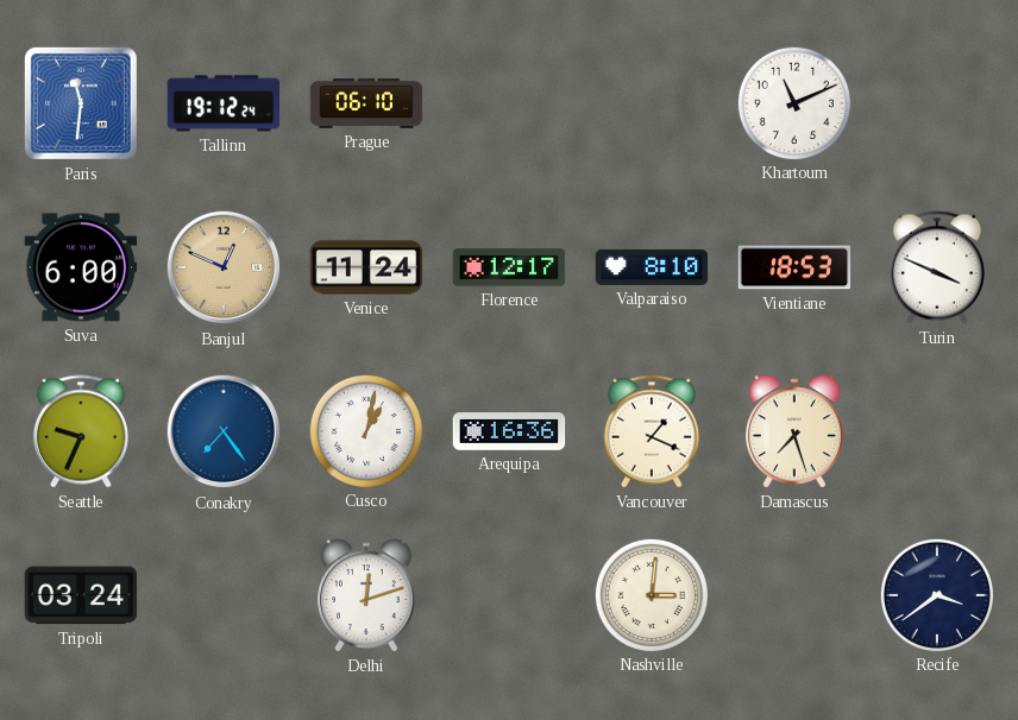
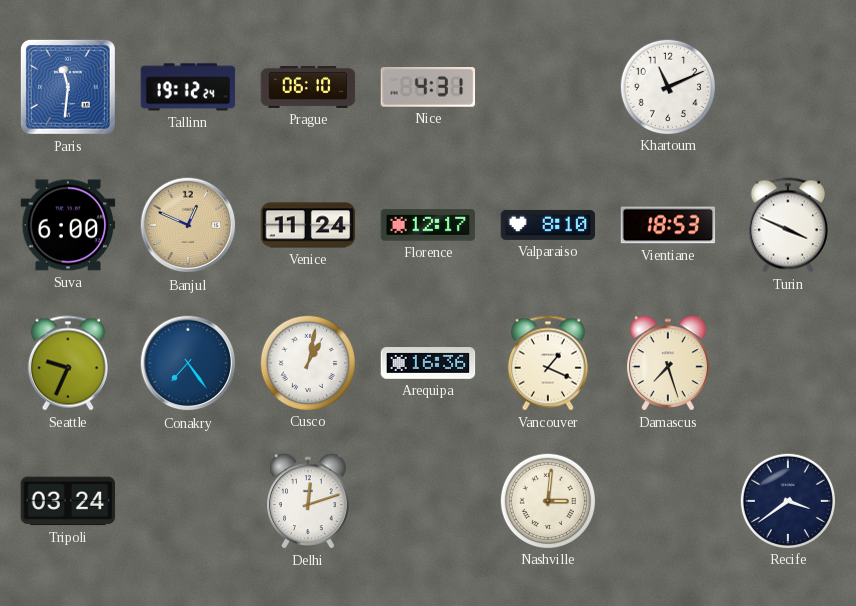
Nice: none -> 4:31 (428, 88)
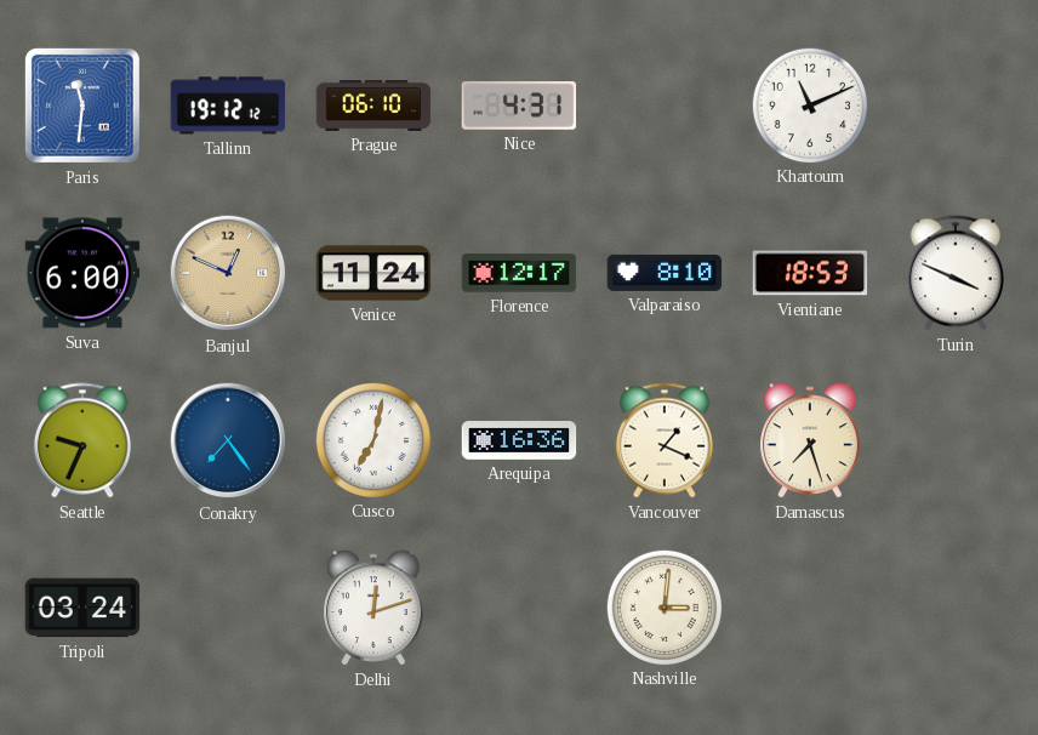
Tallinn: 19:12:24 -> 19:12:12 (228, 106)
Cusco: 1:02 -> 7:02 (372, 439)
Recife: 3:39 -> none (787, 500)
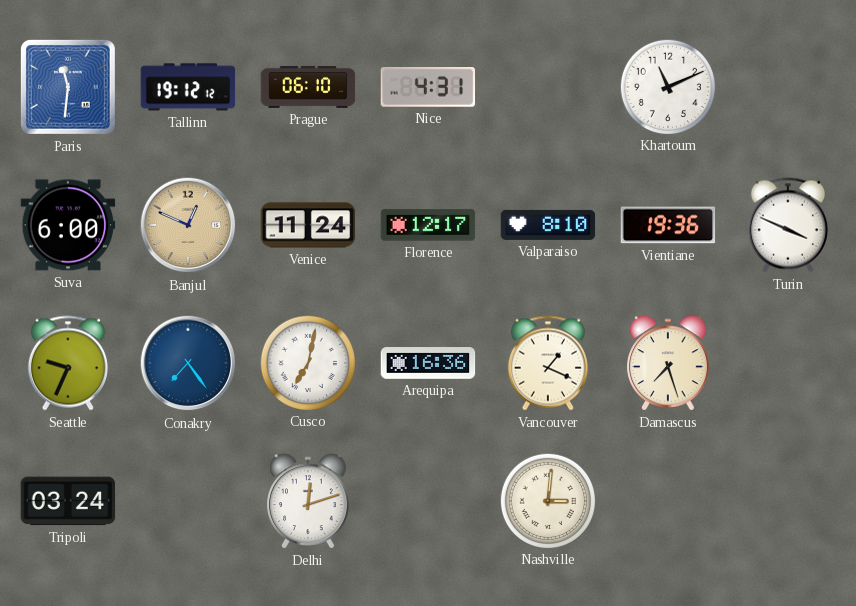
Vientiane: 18:53 -> 19:36 (668, 225)
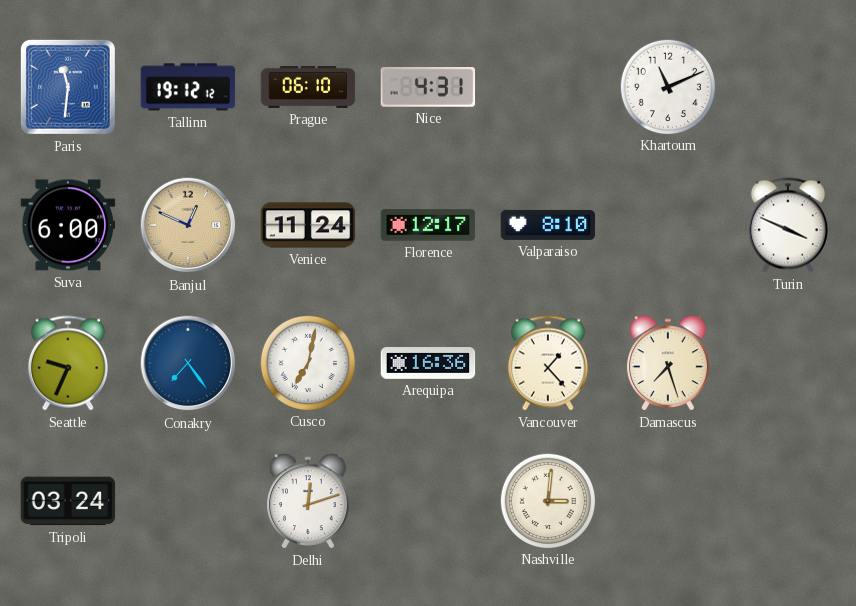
Vientiane: 19:36 -> none (668, 225)
Vancouver: 1:19 -> 1:23 (548, 363)
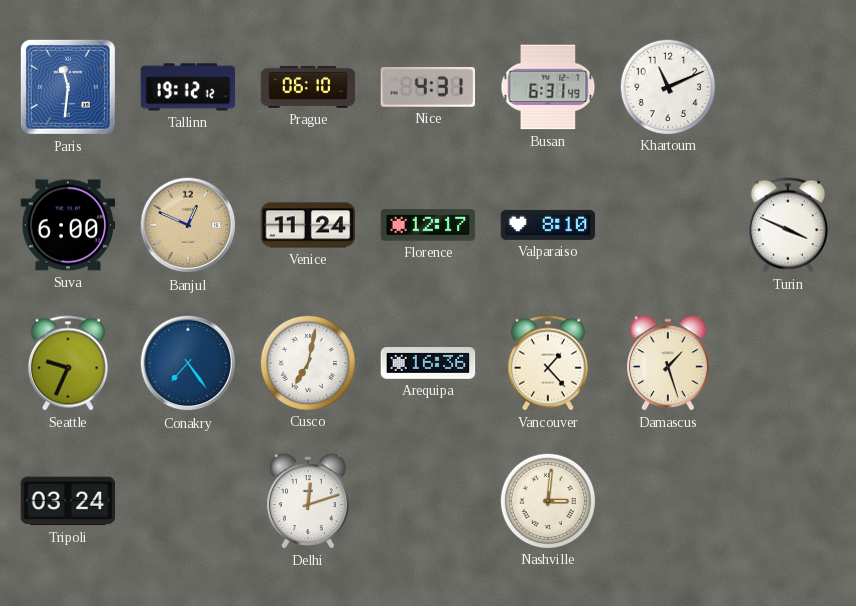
Busan: none -> 6:31 (548, 87)
Damascus: 7:27 -> 1:27 (668, 363)
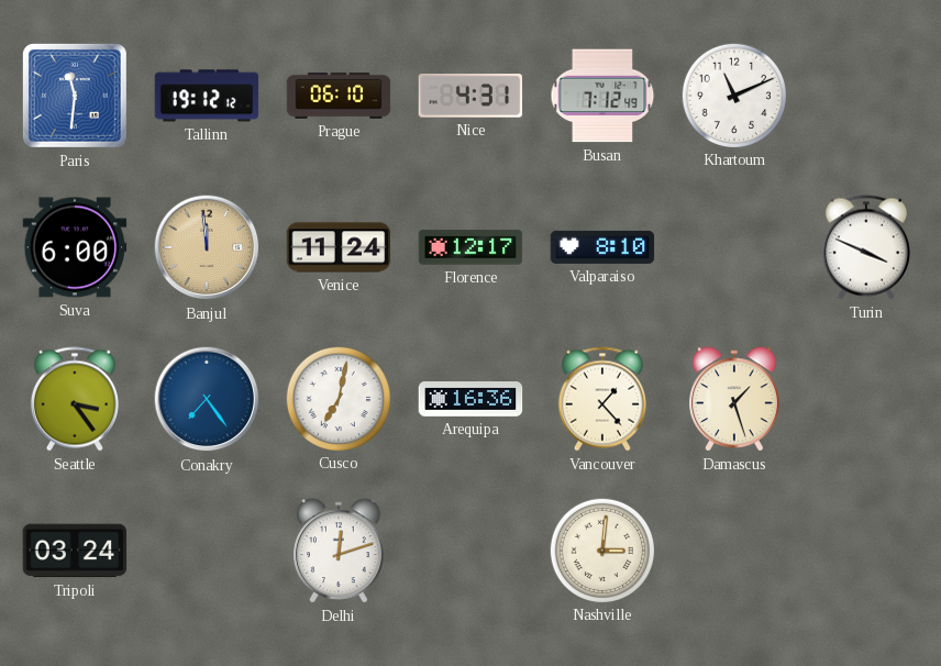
Busan: 6:31 -> 7:12 (602, 96)
Banjul: 12:49 -> 11:59 (207, 247)
Seattle: 9:34 -> 3:24 (75, 399)
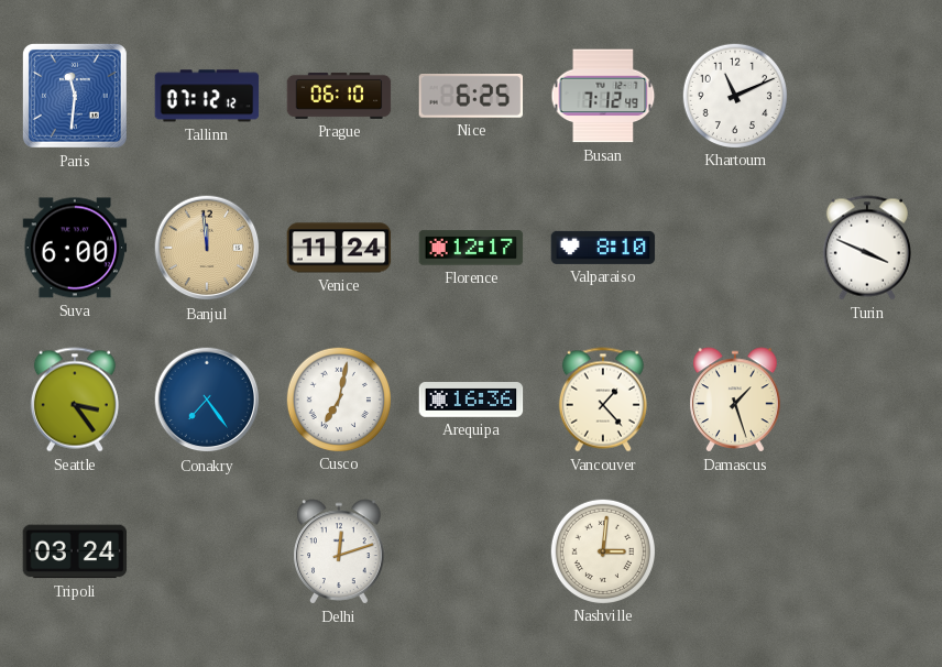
Tallinn: 19:12 -> 07:12 (207, 96)
Nice: 4:31 -> 6:25 (471, 97)
